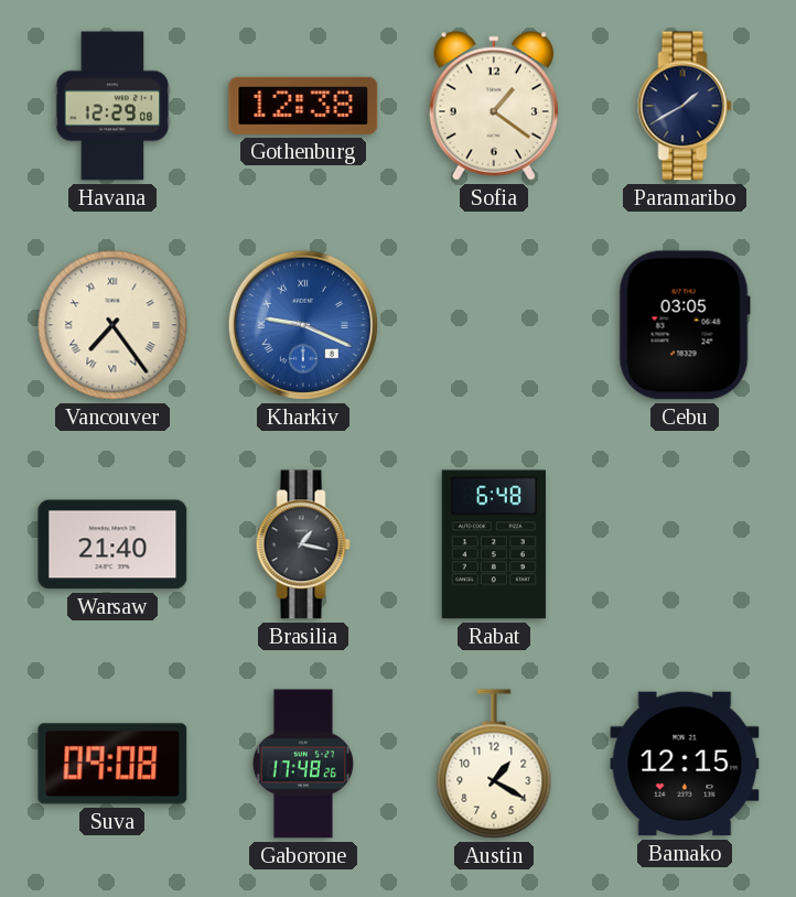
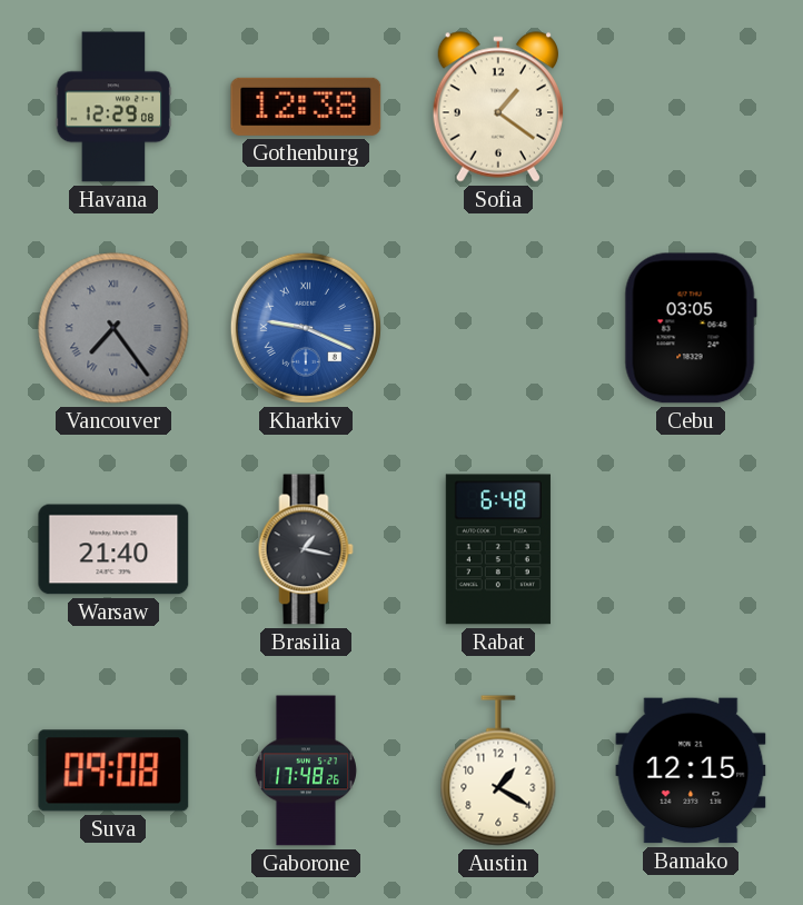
Paramaribo: 1:40 -> none (685, 106)
Vancouver dial: cream -> grey (113, 328)
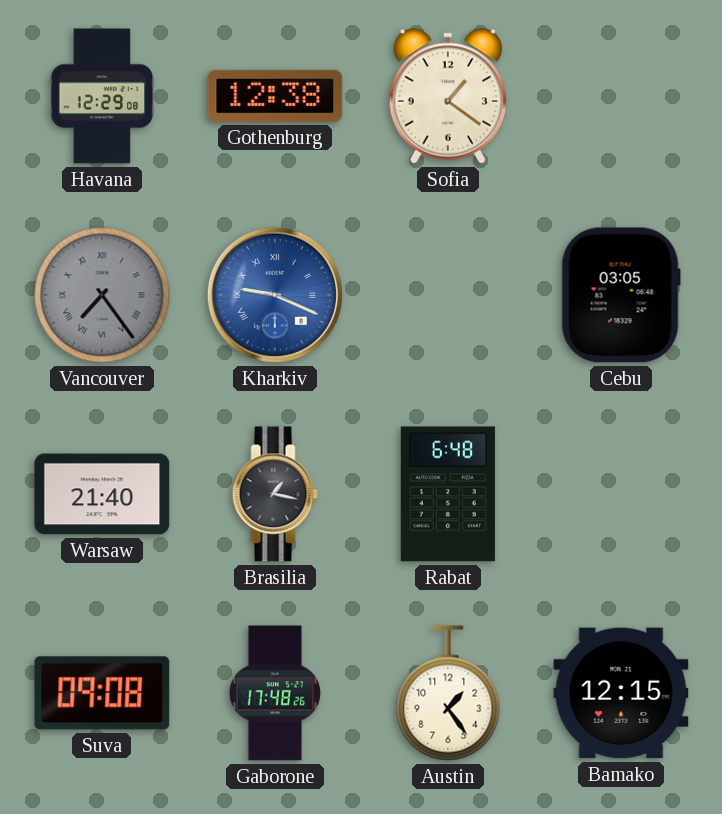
Austin: 1:20 -> 1:24 (448, 693)
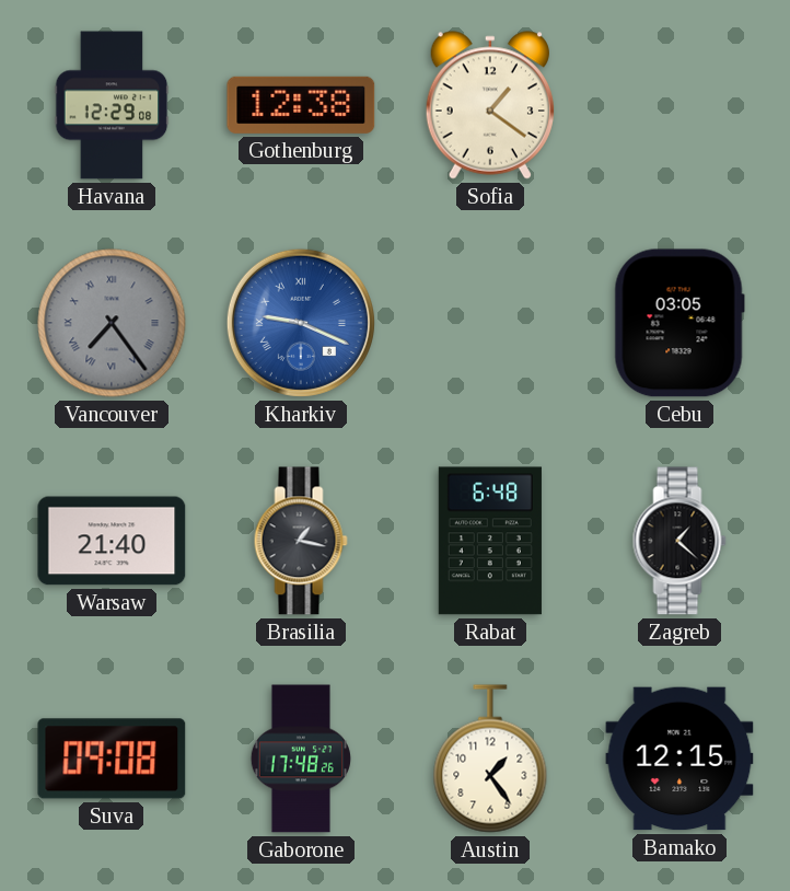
Zagreb: none -> 1:22 (679, 541)
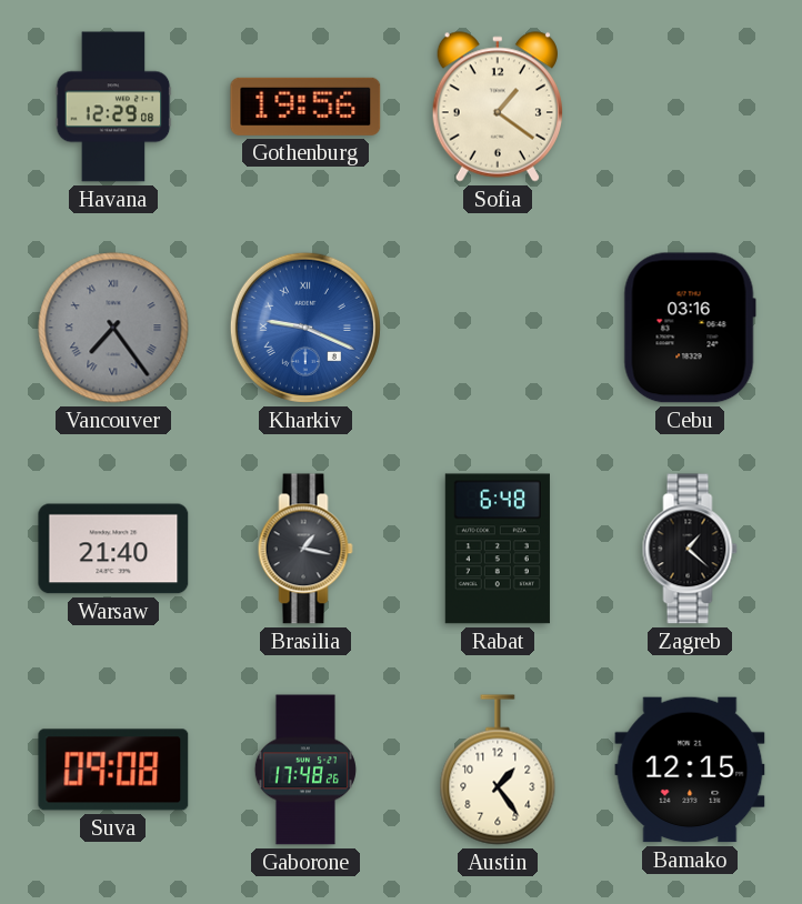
Gothenburg: 12:38 -> 19:56 (305, 107)
Cebu: 03:05 -> 03:16 (690, 328)
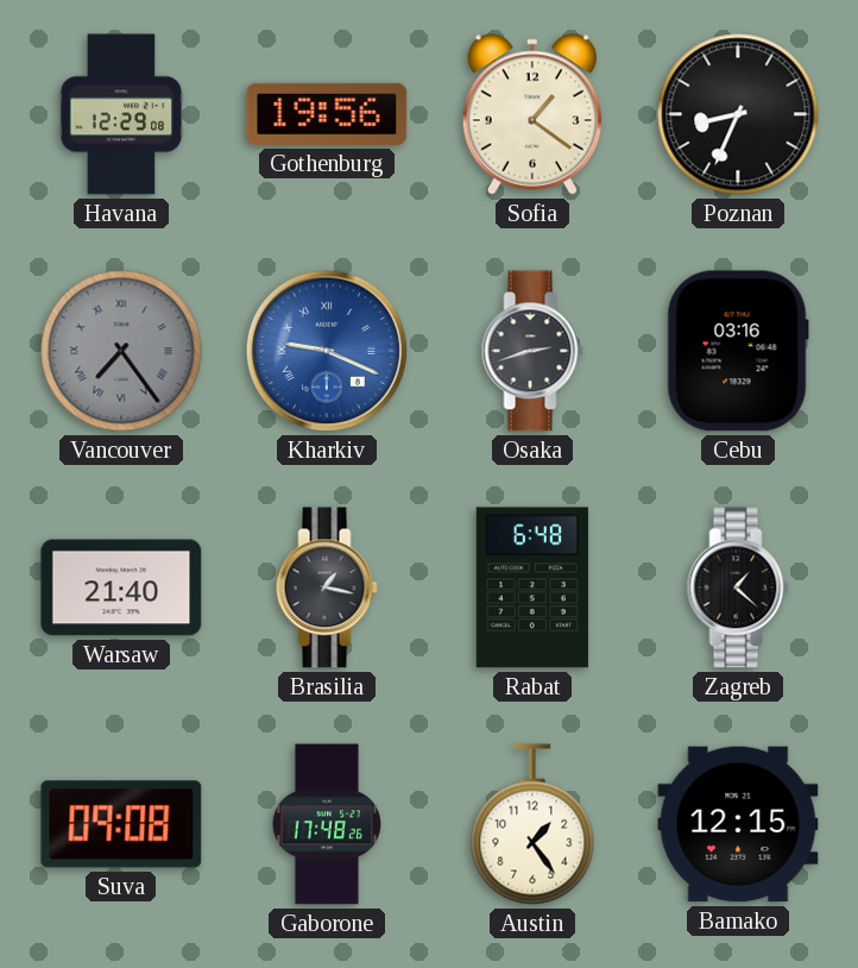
Poznan: none -> 8:34 (738, 114)
Osaka: none -> 2:42 (532, 351)
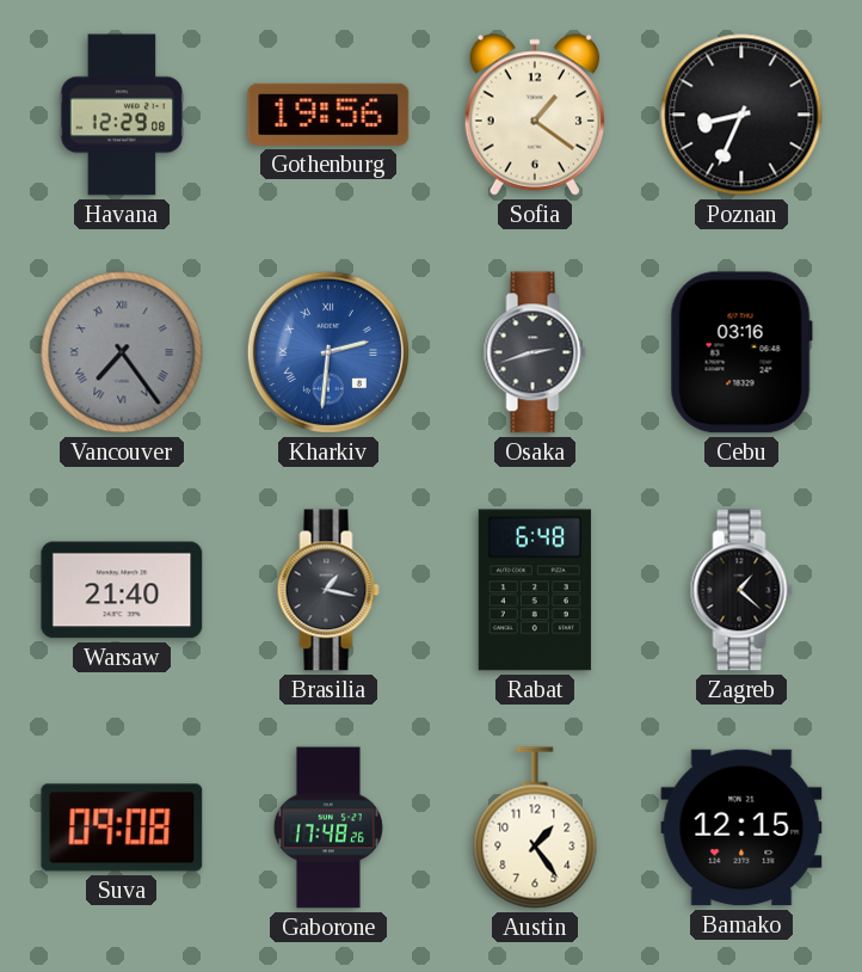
Kharkiv: 9:19 -> 2:31 (328, 352)
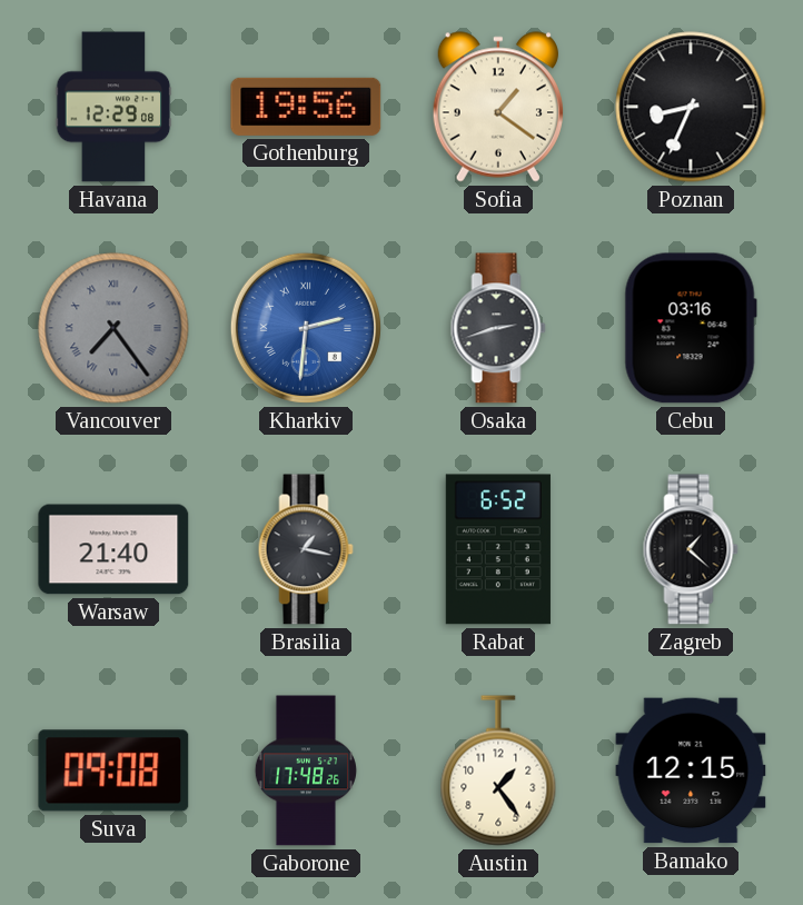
Rabat: 6:48 -> 6:52 (498, 549)
